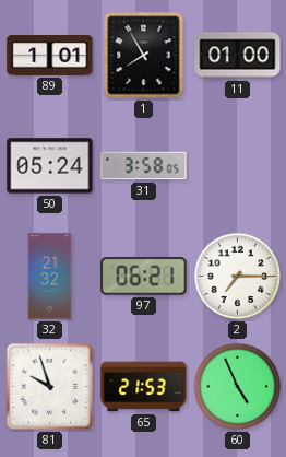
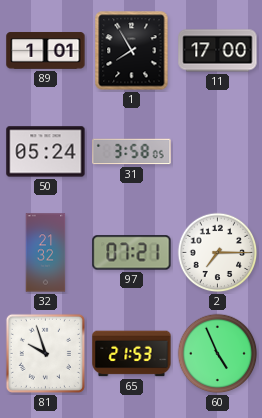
11: 01:00 -> 17:00 (218, 51)
97: 06:21 -> 07:21 (132, 253)
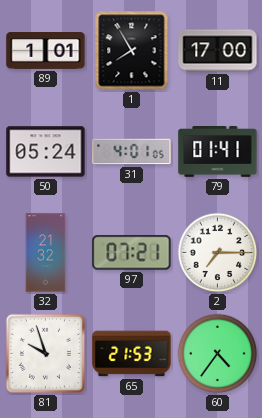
31: 3:58 -> 4:01 (132, 152)
79: none -> 01:41 (218, 152)
60: 4:56 -> 4:36 (218, 354)
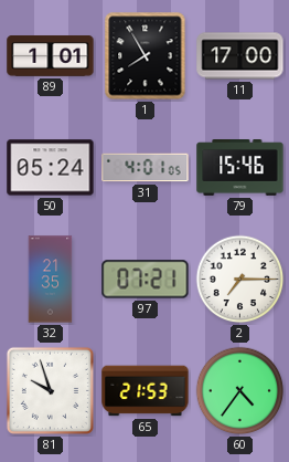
79: 01:41 -> 15:46 (240, 168)
32: 21:32 -> 21:35 (51, 280)
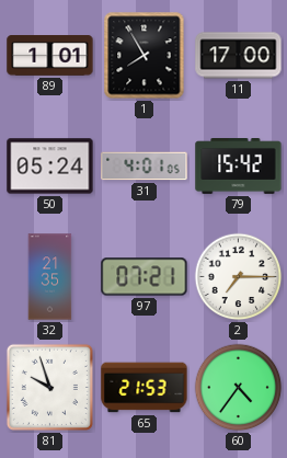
79: 15:46 -> 15:42 (239, 167)
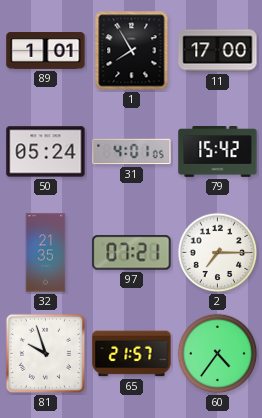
65: 21:53 -> 21:57 (132, 354)
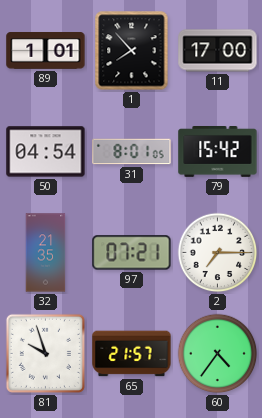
1: 7:55 -> 7:53 (132, 51)
50: 05:24 -> 04:54 (46, 152)
31: 4:01 -> 8:01 (132, 152)
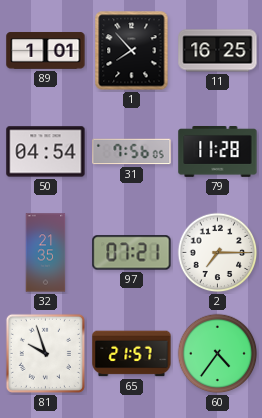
11: 17:00 -> 16:25 (218, 51)
31: 8:01 -> 7:56 (132, 152)
79: 15:42 -> 11:28 (218, 152)
